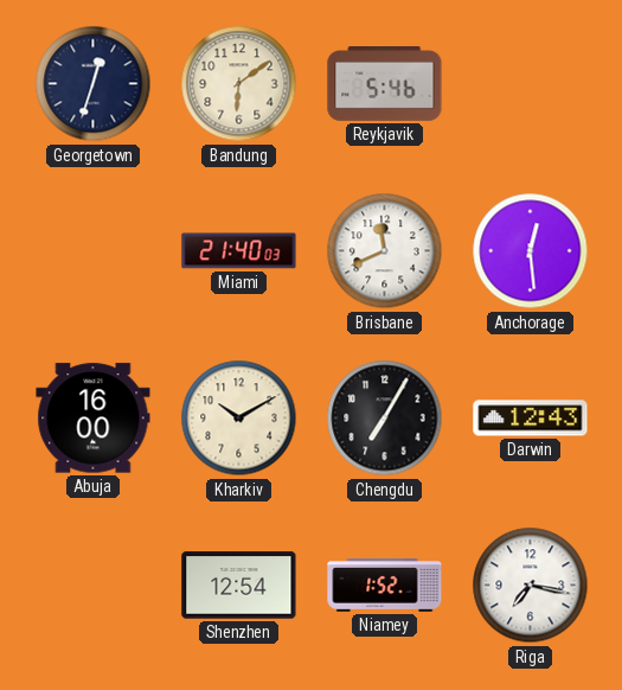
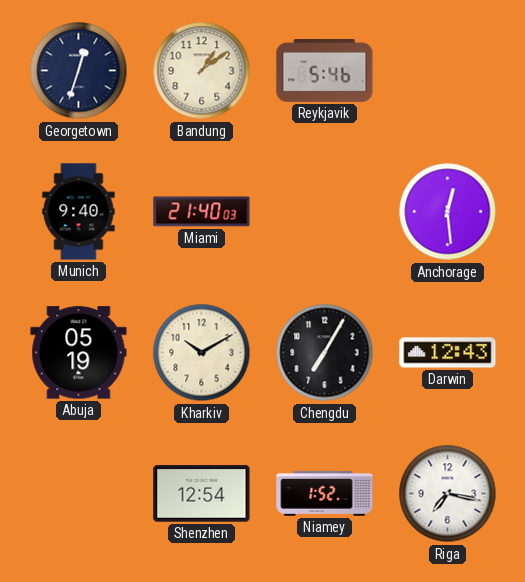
Bandung: 6:09 -> 1:09 (202, 71)
Munich: none -> 9:40 (79, 212)
Brisbane: 11:41 -> none (385, 251)
Abuja: 16:00 -> 05:19 (79, 353)
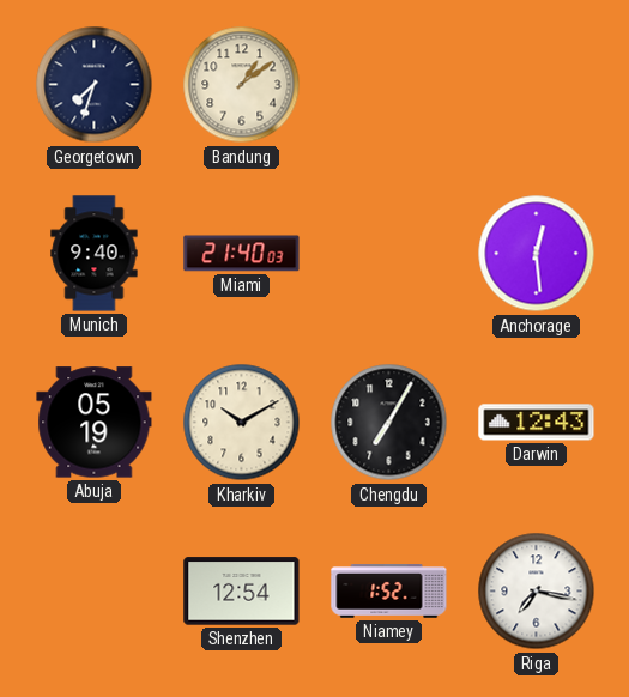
Georgetown: 12:33 -> 7:33 (95, 85)
Reykjavik: 5:46 -> none (325, 71)
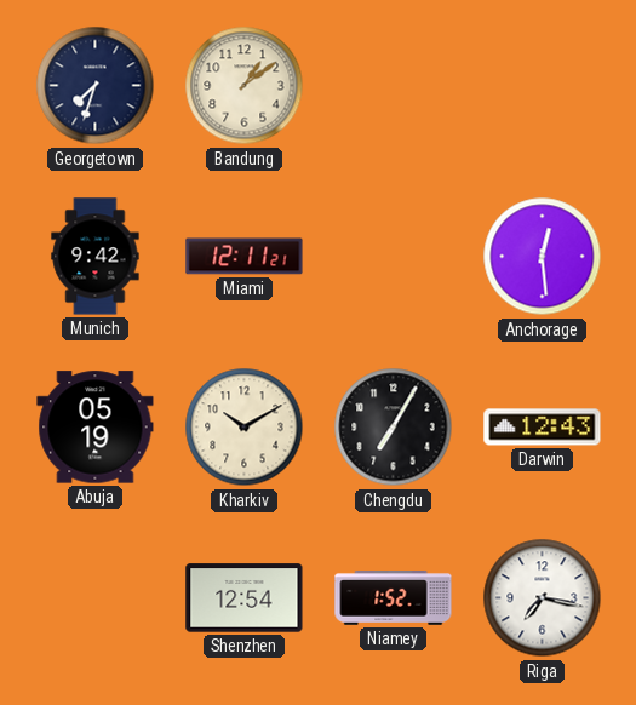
Munich: 9:40 -> 9:42 (96, 257)
Miami: 21:40 -> 12:11 (245, 257)
